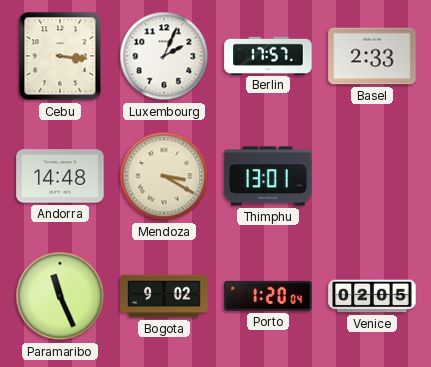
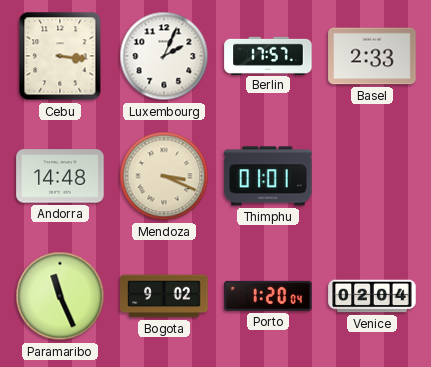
Mendoza: 3:20 -> 3:19 (164, 176)
Thimphu: 13:01 -> 01:01 (268, 176)
Venice: 02:05 -> 02:04 (372, 296)
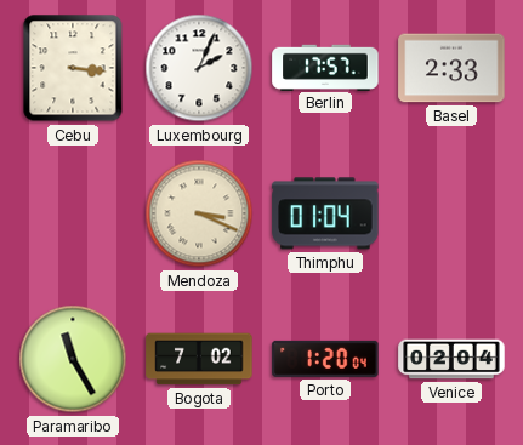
Andorra: 14:48 -> none (60, 176)
Thimphu: 01:01 -> 01:04 (325, 213)
Paramaribo: 11:26 -> 11:25 (73, 359)
Bogota: 9:02 -> 7:02 (199, 359)
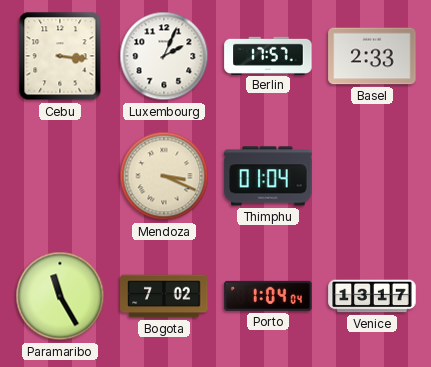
Porto: 1:20 -> 1:04 (268, 296)
Venice: 02:04 -> 13:17 (372, 296)
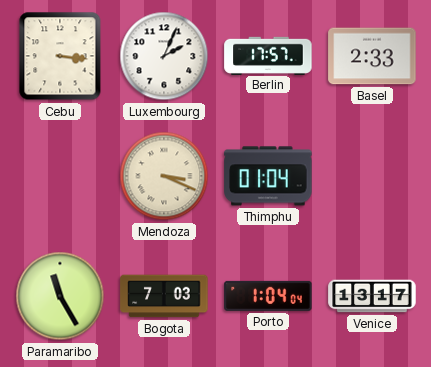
Bogota: 7:02 -> 7:03 (164, 296)
